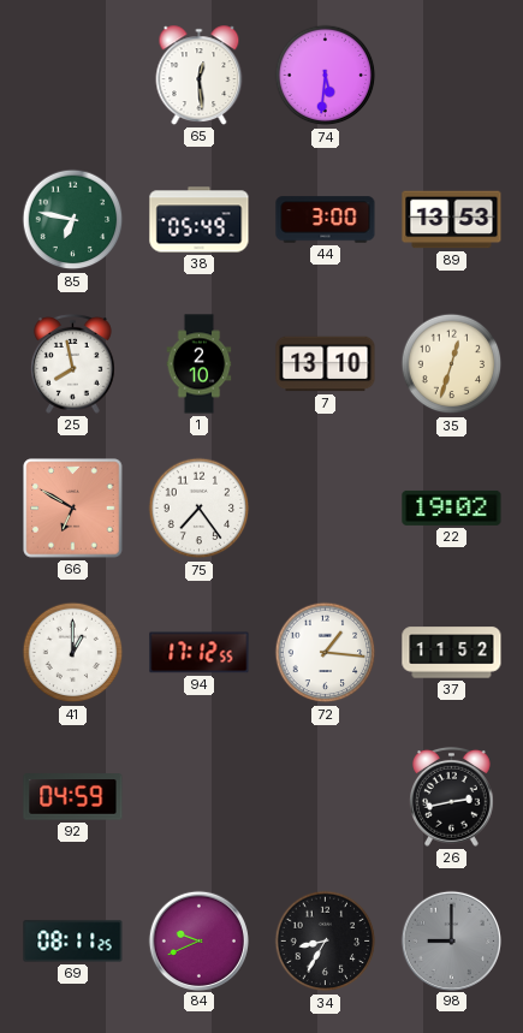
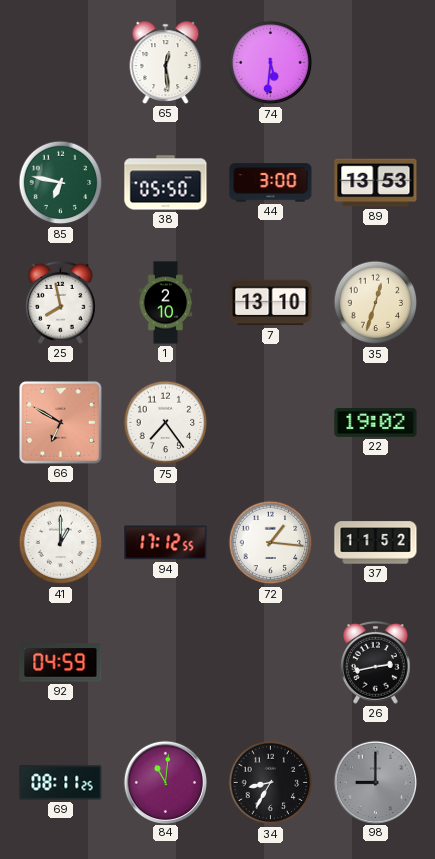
38: 05:49 -> 05:50 (166, 183)
84: 9:41 -> 11:01 (165, 782)
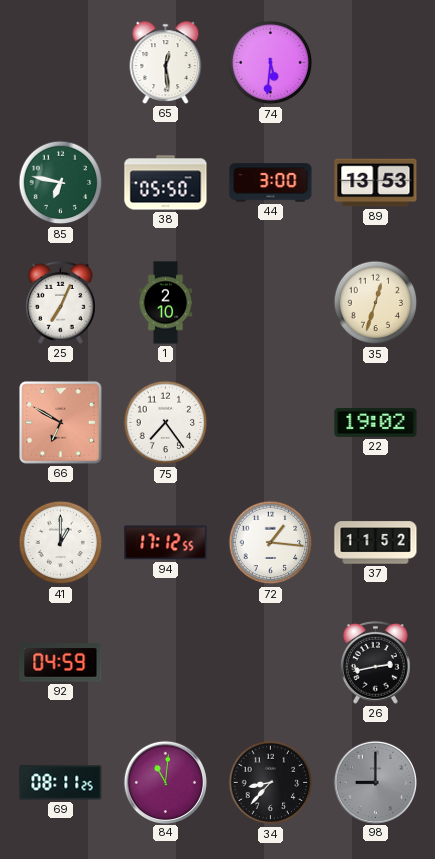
25: 7:58 -> 7:04 (61, 302)
7: 13:10 -> none (271, 303)
34: 8:35 -> 8:37 (271, 783)
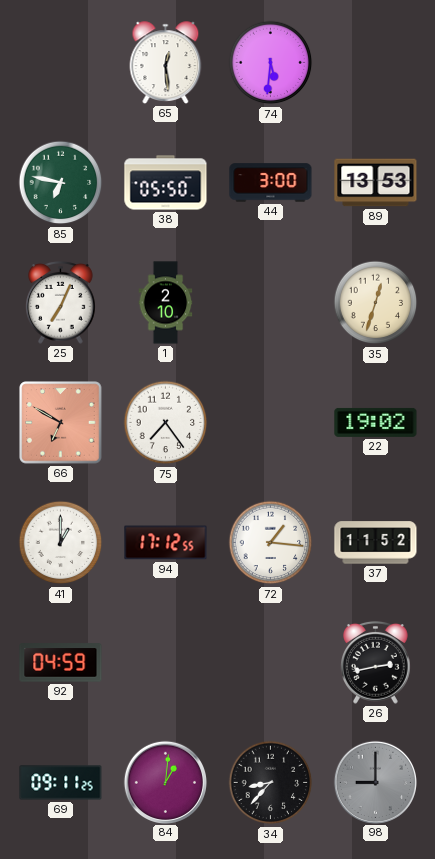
69: 08:11 -> 09:11 (61, 783)
84: 11:01 -> 1:01 (165, 782)
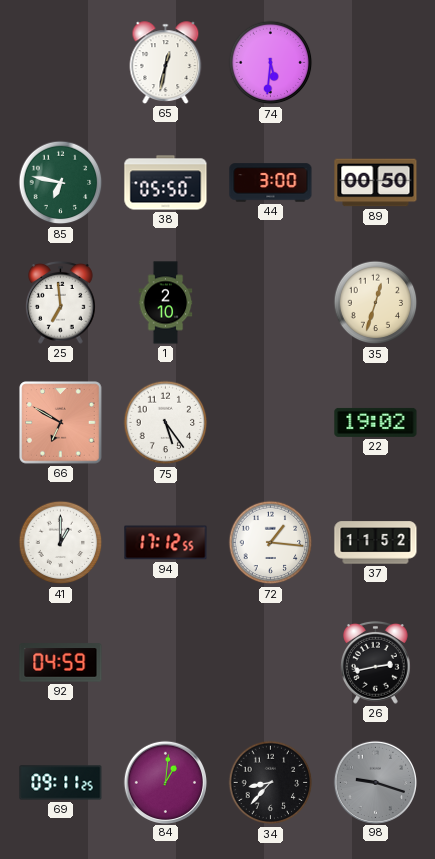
65: 12:29 -> 12:32 (166, 63)
89: 13:53 -> 00:50 (376, 183)
25: 7:04 -> 6:59 (61, 302)
75: 7:24 -> 5:24 (166, 423)
98: 9:00 -> 9:18 (375, 782)
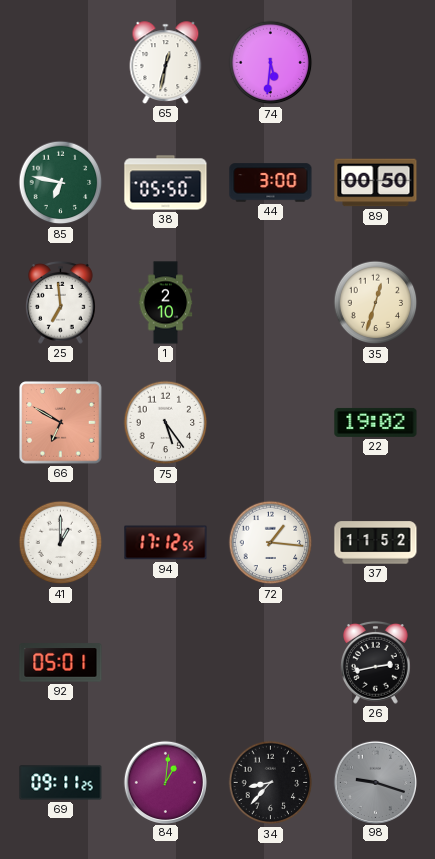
92: 04:59 -> 05:01 (61, 663)
